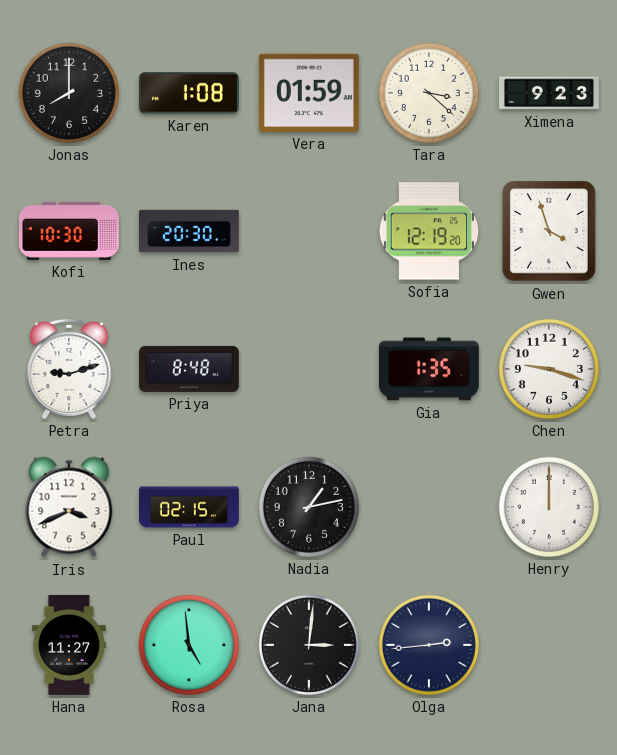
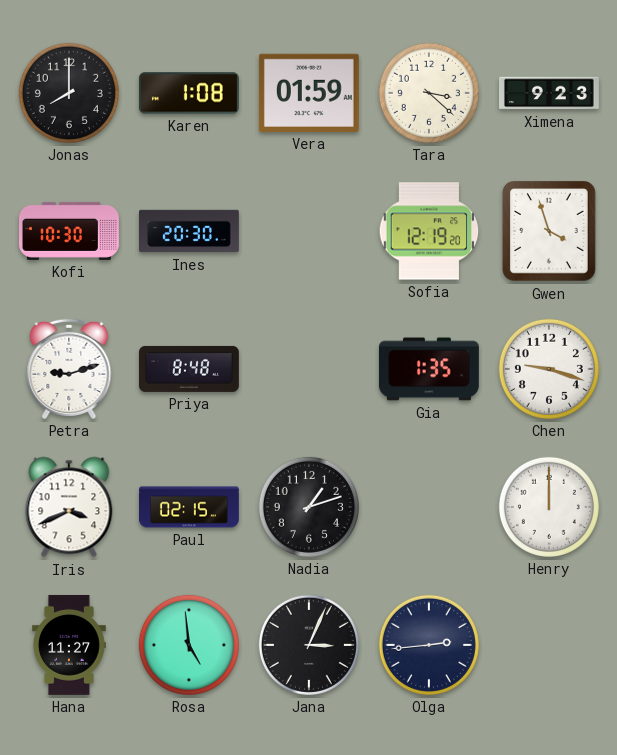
Nadia: 1:13 -> 1:12 (309, 507)
Jana: 3:01 -> 3:04 (309, 645)
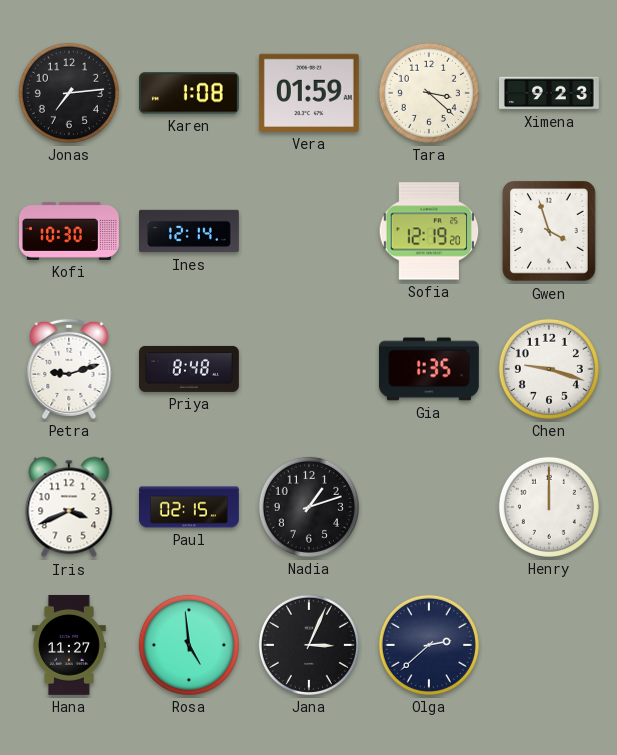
Jonas: 8:00 -> 7:14 (69, 93)
Ines: 20:30 -> 12:14 (190, 231)
Olga: 2:44 -> 2:38 (429, 645)
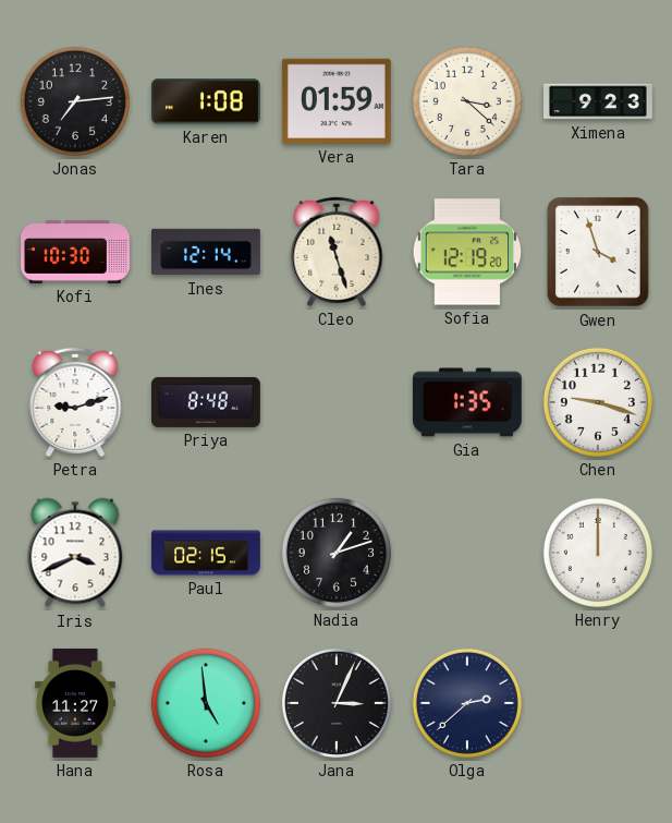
Cleo: none -> 11:27 (337, 252)
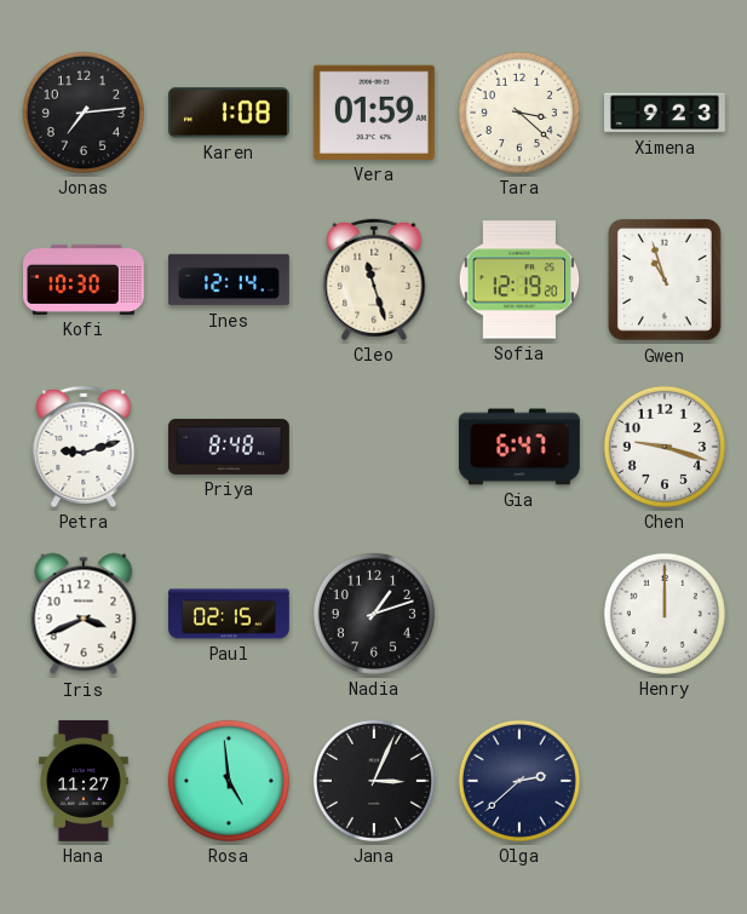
Gwen: 3:57 -> 10:57 (666, 281)
Gia: 1:35 -> 6:47 (519, 447)
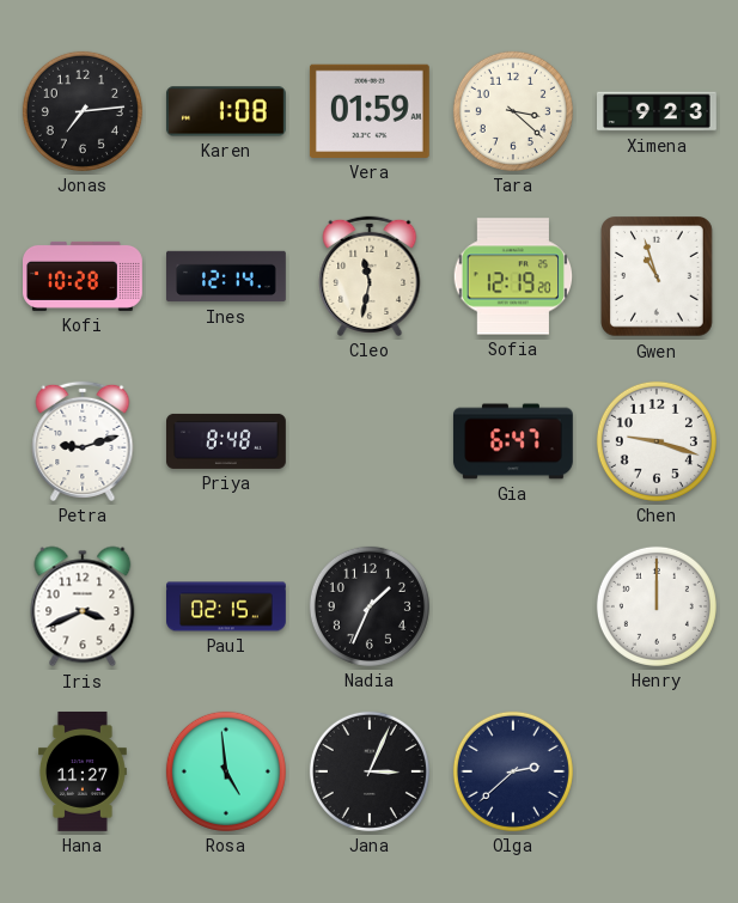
Kofi: 10:30 -> 10:28 (84, 276)
Cleo: 11:27 -> 11:32 (370, 276)
Nadia: 1:12 -> 1:34 (370, 606)
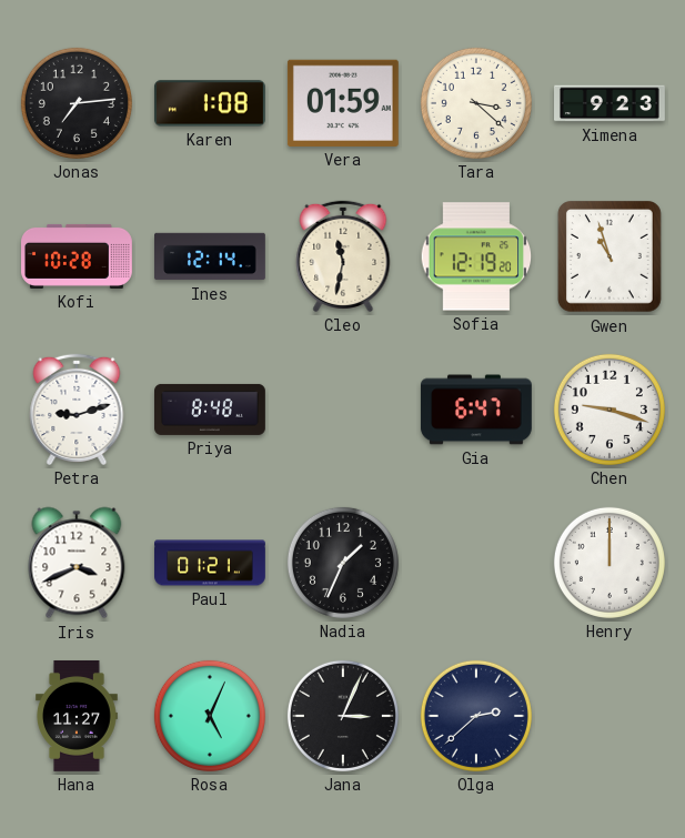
Paul: 02:15 -> 01:21 (211, 563)
Rosa: 4:59 -> 5:04 (210, 716)
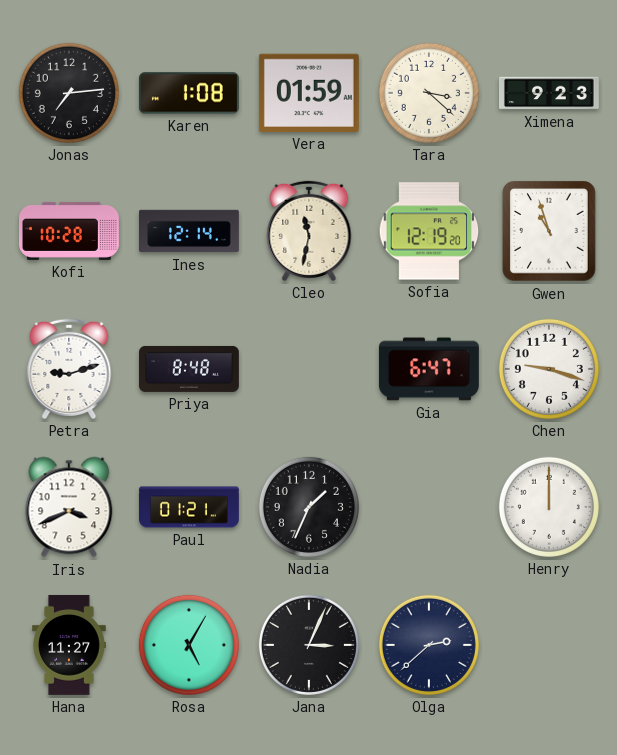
Rosa: 5:04 -> 5:05 (189, 645)
